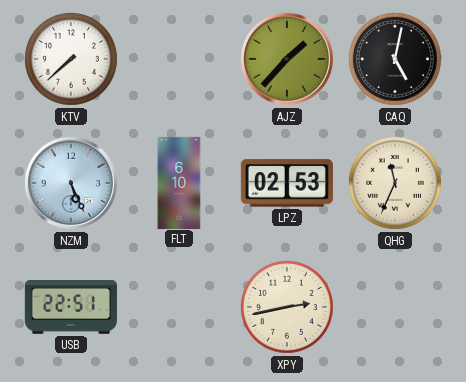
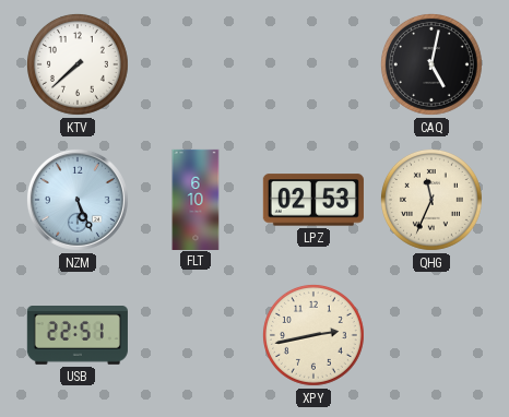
AJZ: 1:37 -> none (287, 59)
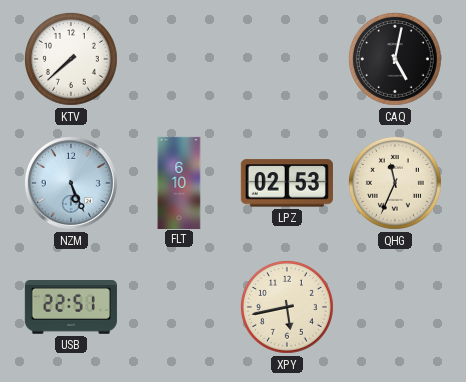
XPY: 2:43 -> 5:43 (287, 307)
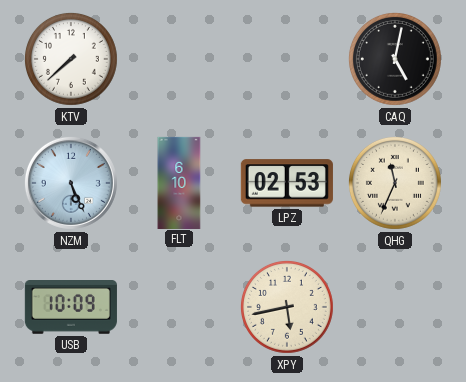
USB: 22:51 -> 10:09 (71, 308)
